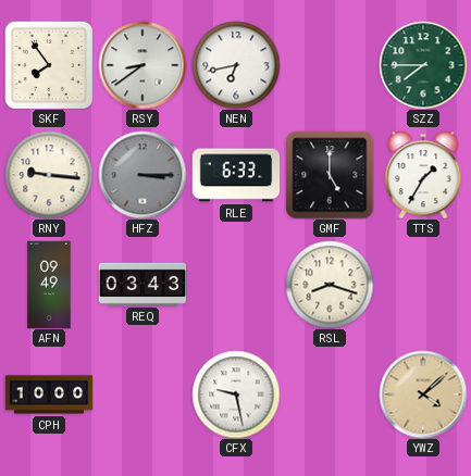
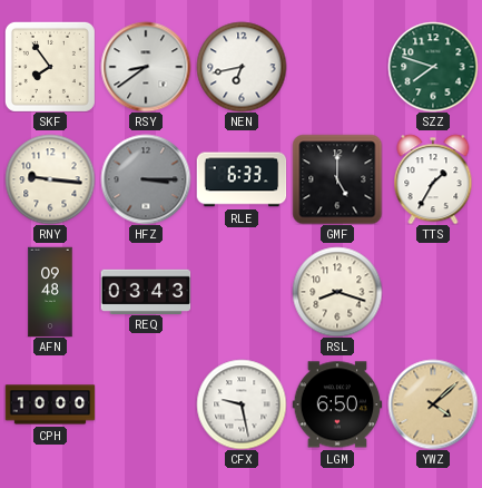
SZZ: 7:45 -> 7:48 (433, 67)
AFN: 09:49 -> 09:48 (50, 292)
LGM: none -> 6:50 (337, 404)
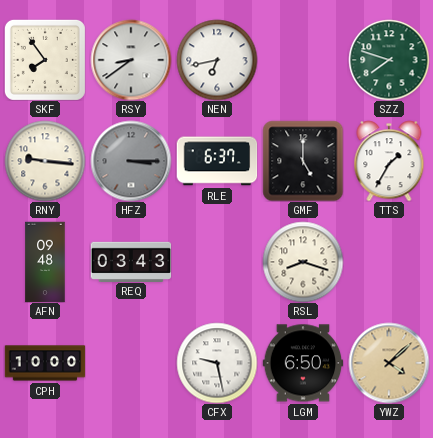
RLE: 6:33 -> 6:37 (217, 161)
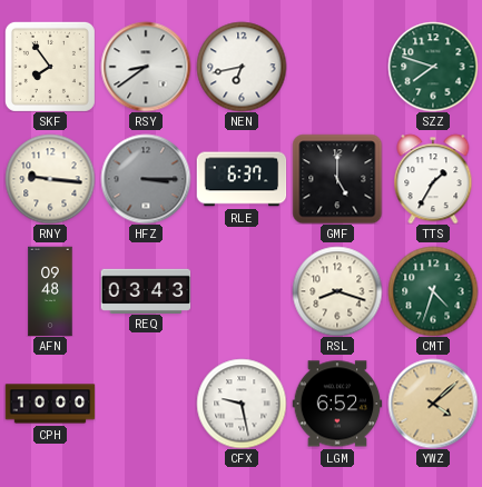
CMT: none -> 4:33 (433, 291)
LGM: 6:50 -> 6:52 (337, 404)
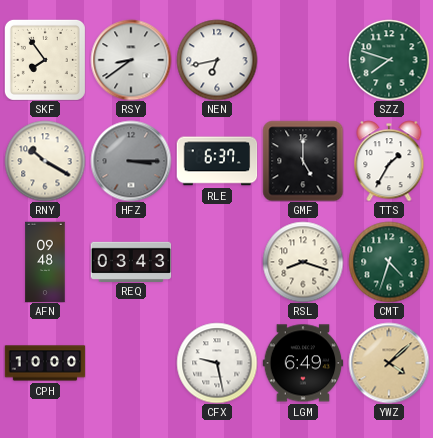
RNY: 9:16 -> 10:20 (45, 161)
LGM: 6:52 -> 6:49 (303, 363)
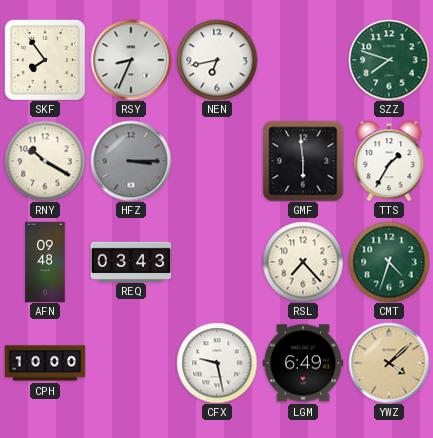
RSY: 8:39 -> 8:34 (131, 60)
RLE: 6:37 -> none (217, 161)
GMF: 5:00 -> 5:59 (303, 161)
RSL: 8:18 -> 7:23 (303, 262)
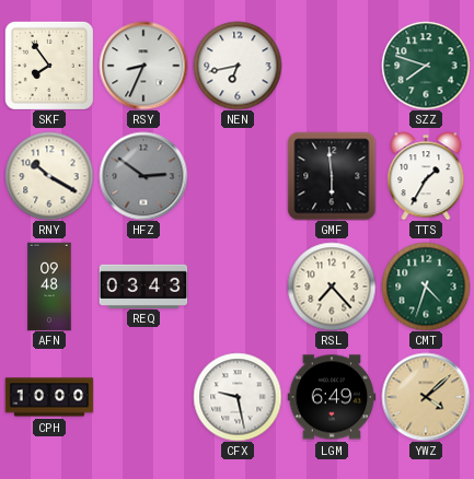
HFZ: 3:15 -> 2:51 (143, 176)
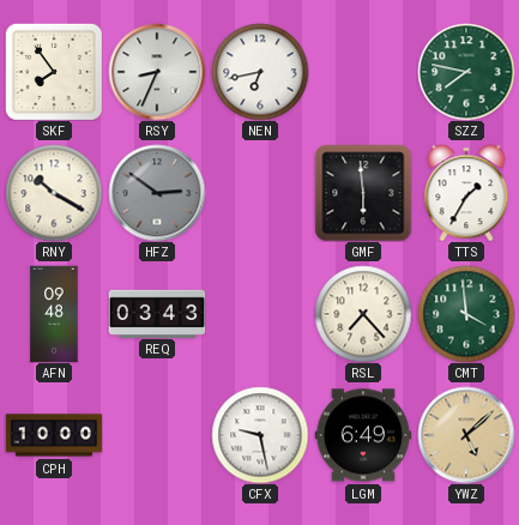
SZZ: 7:48 -> 7:47 (466, 72)
CMT: 4:33 -> 3:59 (466, 314)
YWZ: 4:08 -> 5:08 (466, 435)
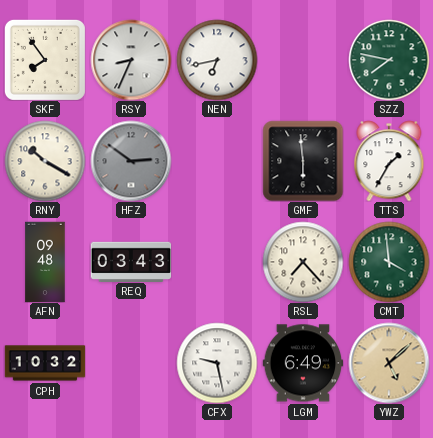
CPH: 10:00 -> 10:32 (45, 363)
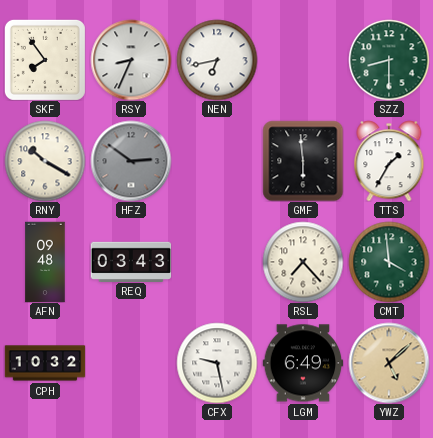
SZZ: 7:47 -> 8:30 (389, 60)
